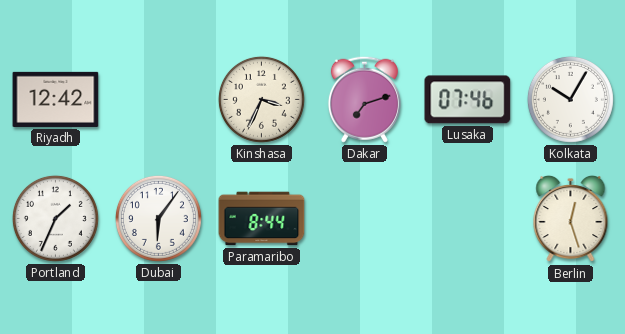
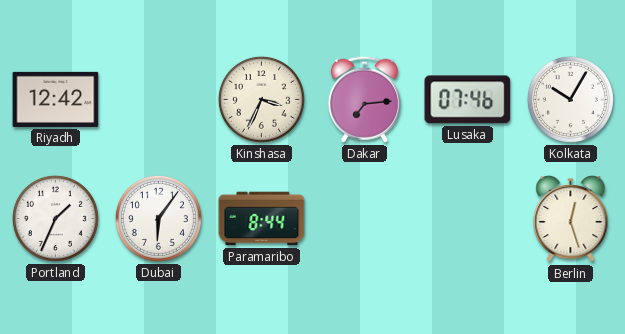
Dakar: 7:12 -> 7:14 (364, 99)
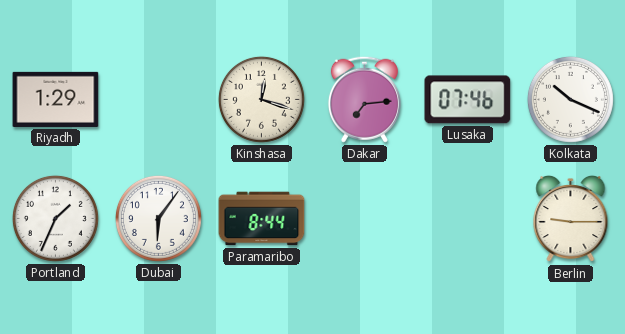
Riyadh: 12:42 -> 1:29 (56, 99)
Kinshasa: 3:34 -> 12:18 (261, 99)
Kolkata: 10:05 -> 10:19 (570, 99)
Berlin: 12:27 -> 9:15 (571, 219)
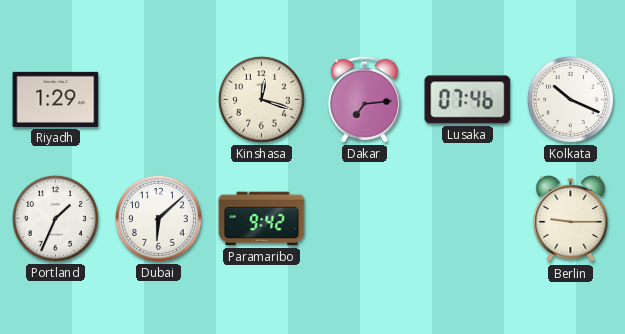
Dubai: 6:06 -> 6:08 (158, 218)
Paramaribo: 8:44 -> 9:42 (262, 219)
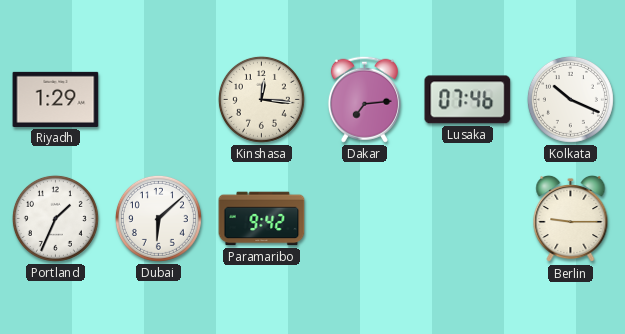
Kinshasa: 12:18 -> 12:16 (261, 99)
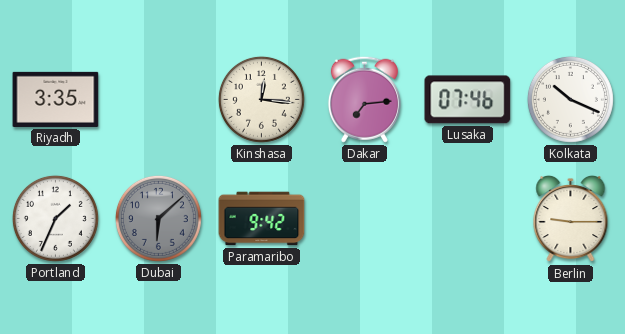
Riyadh: 1:29 -> 3:35 (56, 99)
Dubai dial: white -> grey (158, 218)
